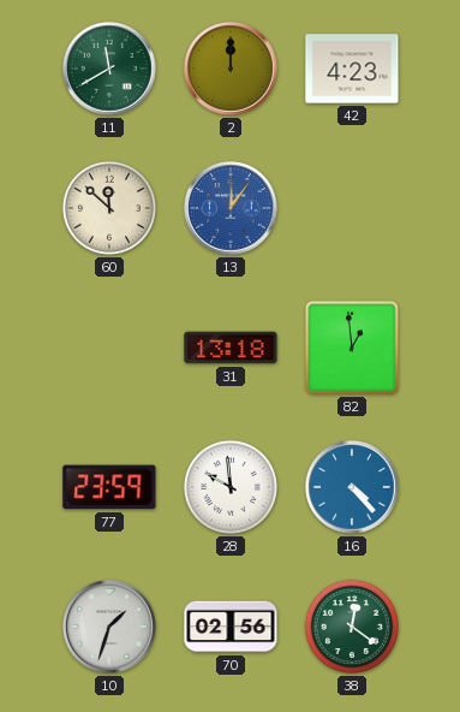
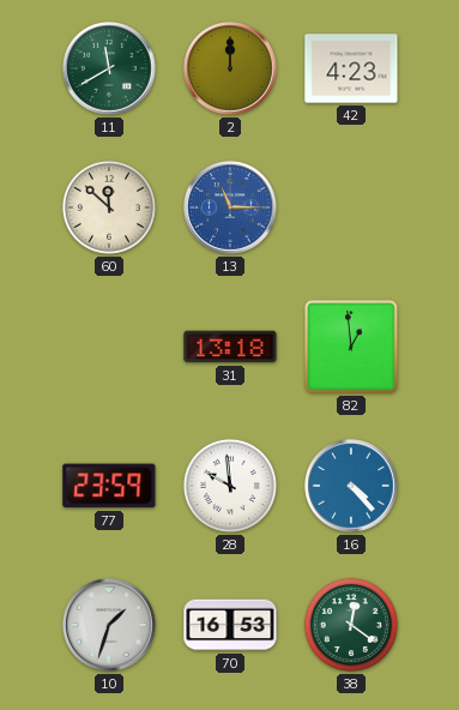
13: 12:06 -> 11:15 (230, 207)
70: 02:56 -> 16:53 (230, 625)
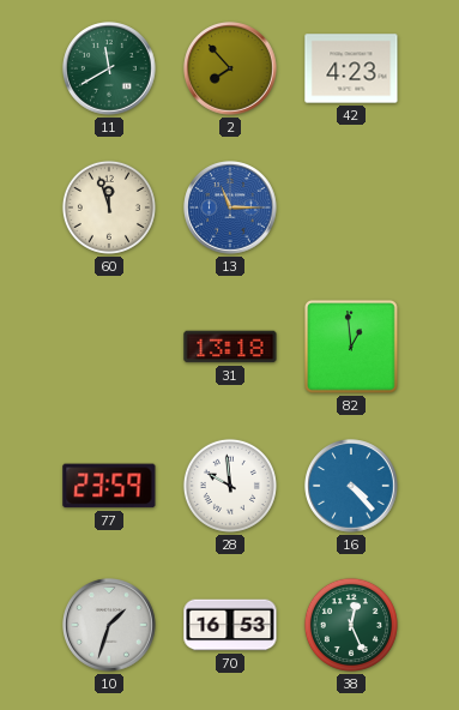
2: 12:00 -> 7:53 (230, 68)
60: 11:52 -> 11:57 (109, 207)
38: 12:21 -> 12:26 (351, 625)
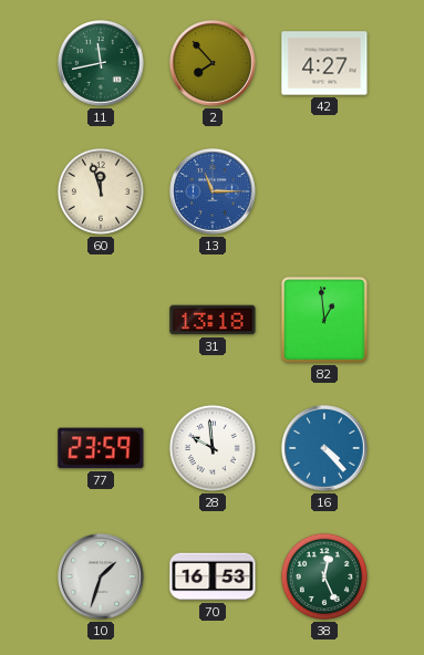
11: 11:40 -> 11:43 (101, 63)
42: 4:23 -> 4:27 (324, 63)
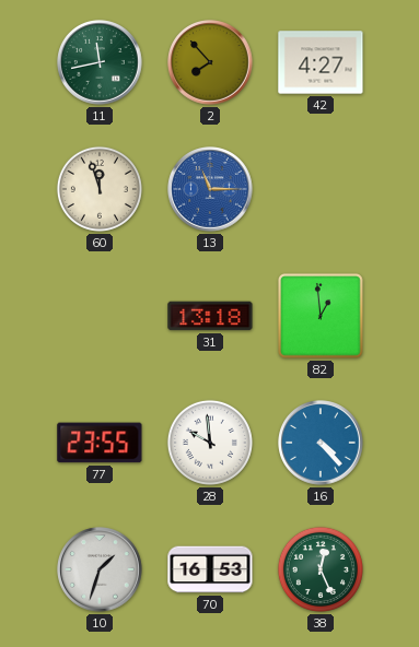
77: 23:59 -> 23:55 (100, 443)
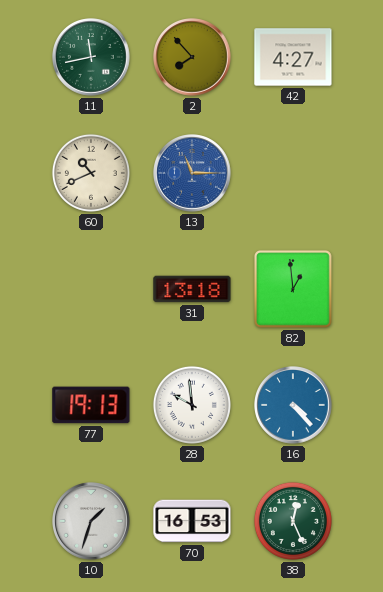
60: 11:57 -> 10:41 (91, 173)
77: 23:55 -> 19:13 (91, 405)
